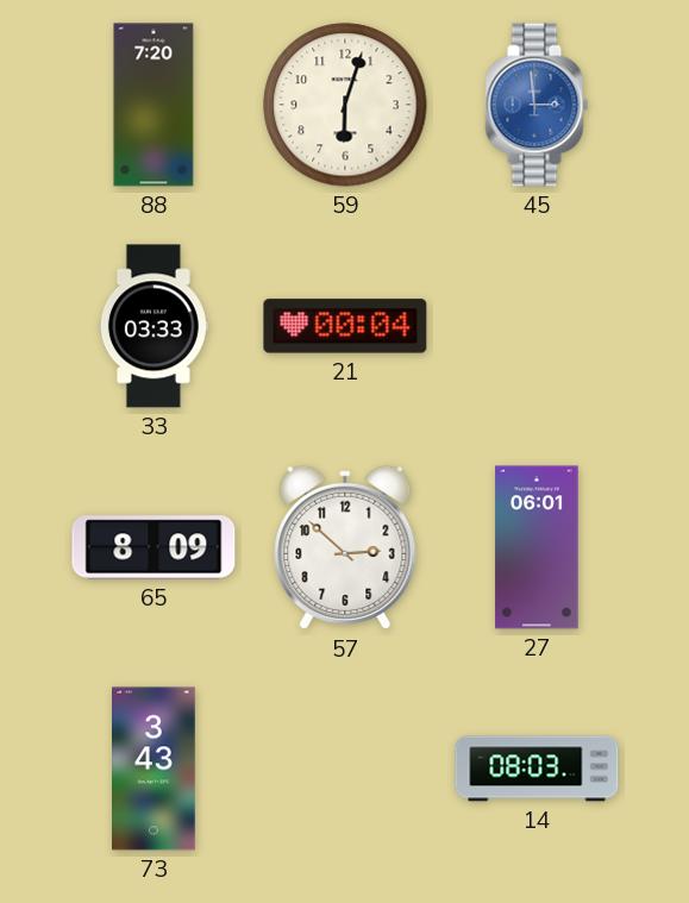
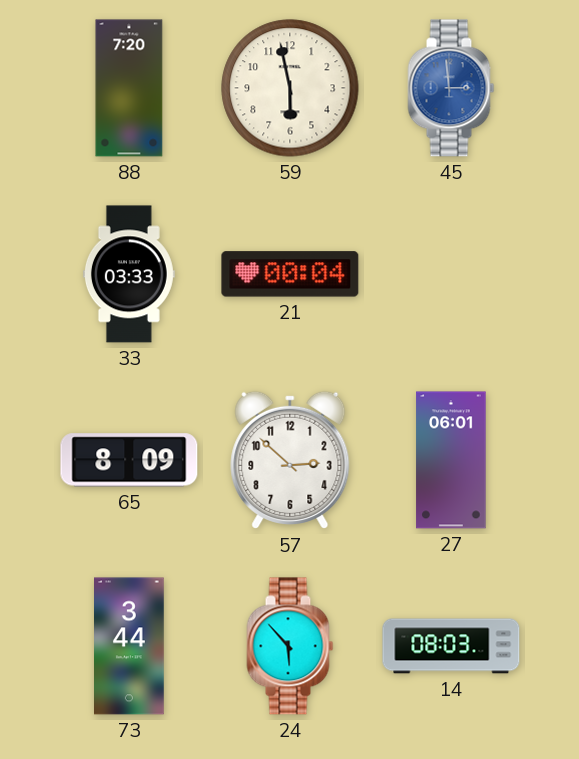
59: 6:03 -> 5:58 (290, 88)
73: 3:43 -> 3:44 (129, 646)
24: none -> 5:53 (290, 646)
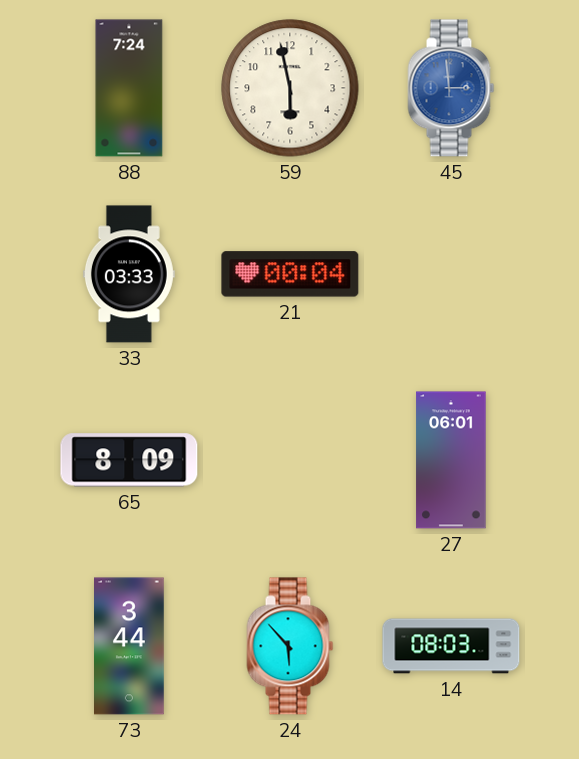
88: 7:20 -> 7:24 (129, 88)
57: 2:52 -> none (290, 460)
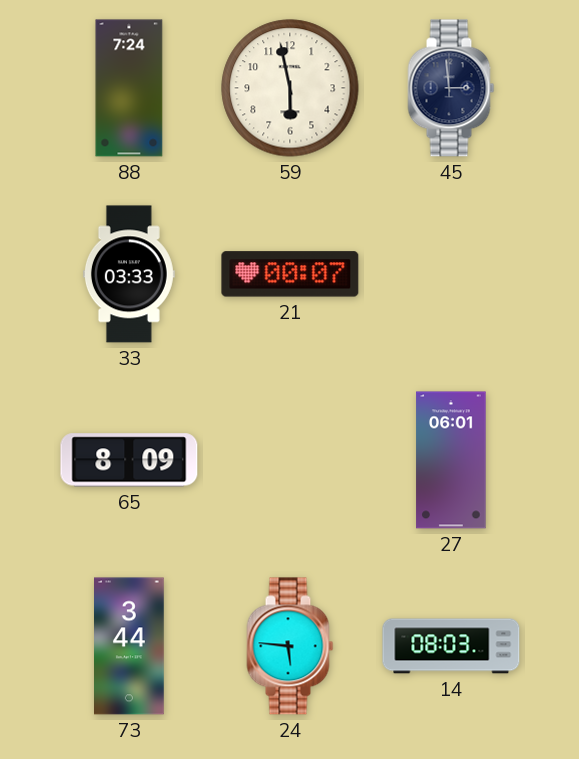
45 dial: blue -> navy (451, 88)
21: 00:04 -> 00:07 (290, 274)
24: 5:53 -> 5:46 (290, 646)
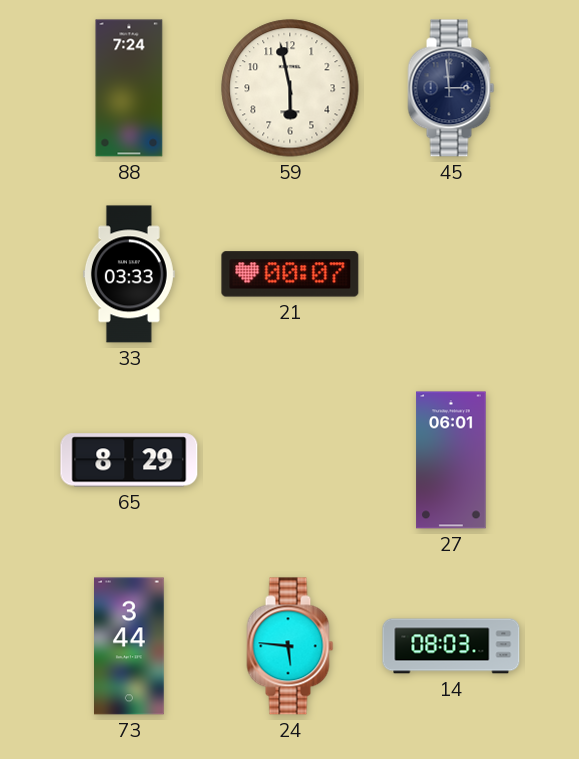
65: 8:09 -> 8:29 (129, 460)
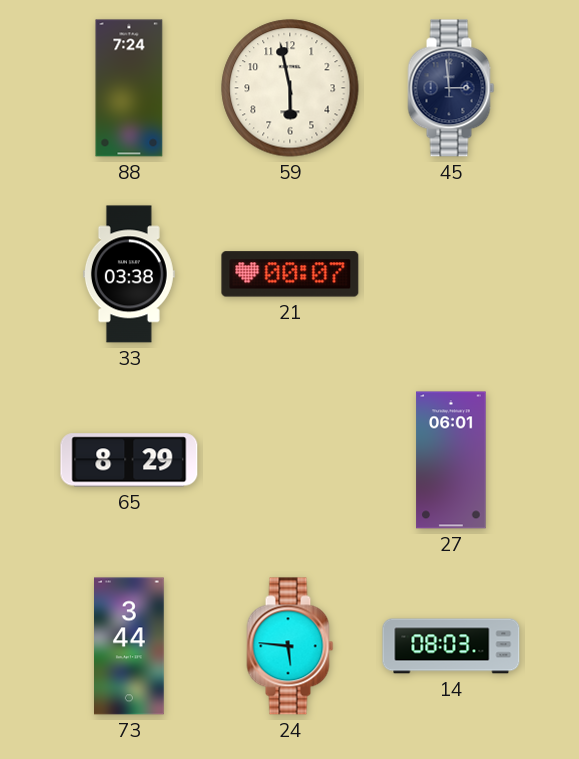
33: 03:33 -> 03:38 (129, 274)
